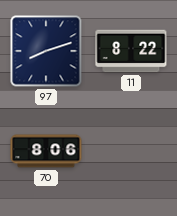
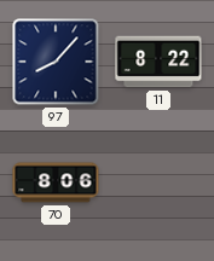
97: 8:12 -> 8:07 (56, 62)
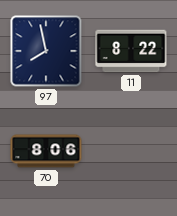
97: 8:07 -> 7:58 (46, 51)
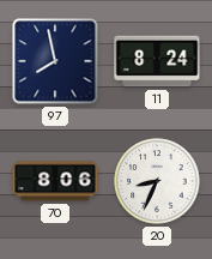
11: 8:22 -> 8:24 (157, 61)
20: none -> 8:34 (157, 181)
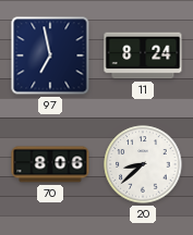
97: 7:58 -> 6:58 (50, 55)
20: 8:34 -> 8:38 (143, 164)
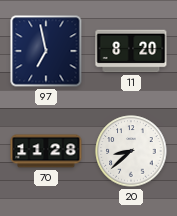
11: 8:24 -> 8:20 (131, 51)
70: 8:06 -> 11:28 (46, 151)
